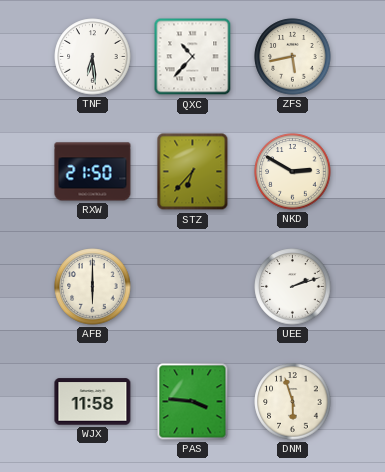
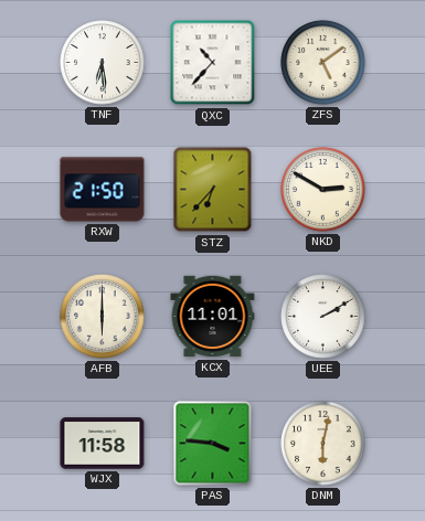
ZFS: 5:43 -> 5:09 (323, 63)
KCX: none -> 11:01 (213, 317)
UEE: 2:12 -> 2:10 (323, 317)
DNM: 5:57 -> 6:02 (323, 444)
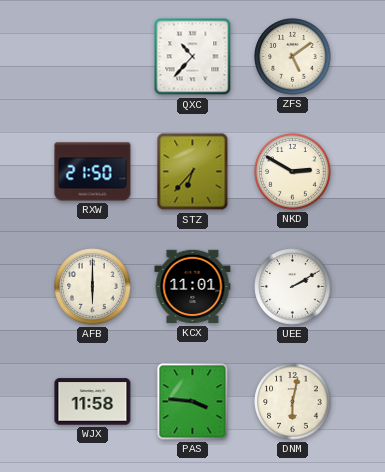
TNF: 6:29 -> none (103, 63)
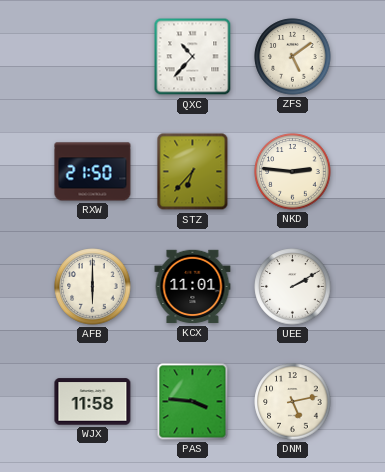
NKD: 2:50 -> 2:46 (293, 172)
DNM: 6:02 -> 5:13 (293, 402)
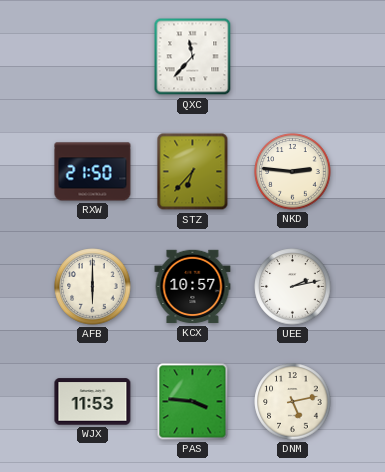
QXC: 10:37 -> 11:37 (193, 57)
ZFS: 5:09 -> none (293, 57)
KCX: 11:01 -> 10:57 (193, 287)
UEE: 2:10 -> 2:13 (293, 287)
WJX: 11:58 -> 11:53 (93, 402)
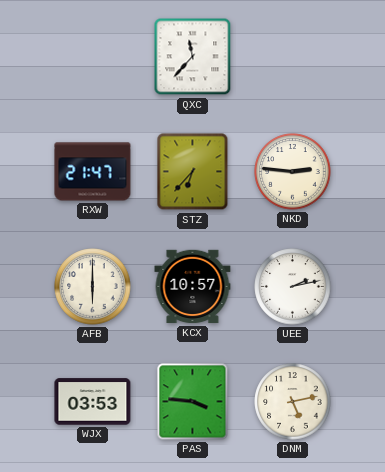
RXW: 21:50 -> 21:47 (93, 172)
WJX: 11:53 -> 03:53 (93, 402)
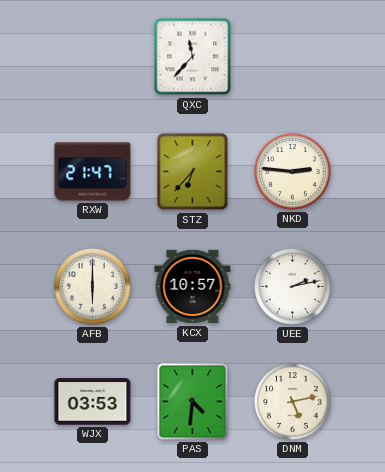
PAS: 3:46 -> 4:31 (193, 402)
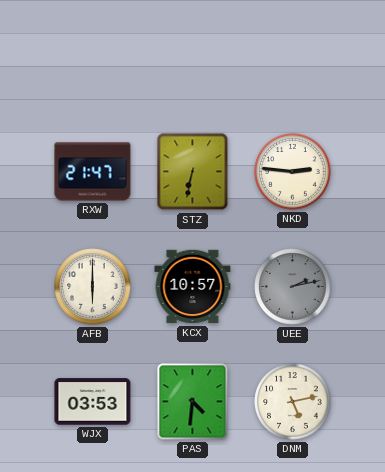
QXC: 11:37 -> none (193, 57)
STZ: 6:37 -> 6:32 (193, 172)
UEE dial: white -> grey (293, 287)
